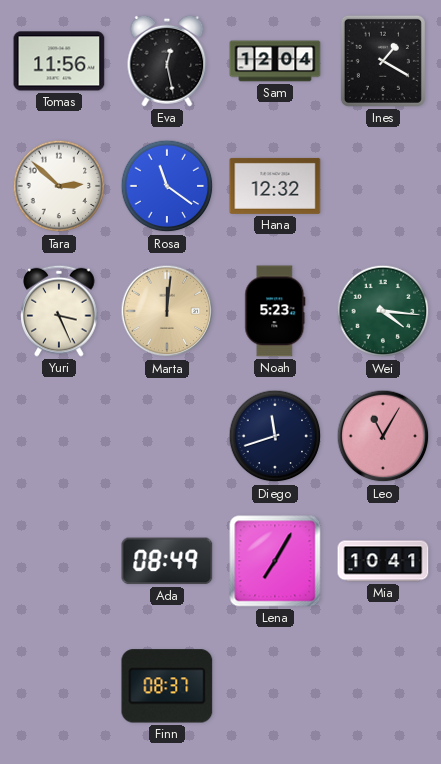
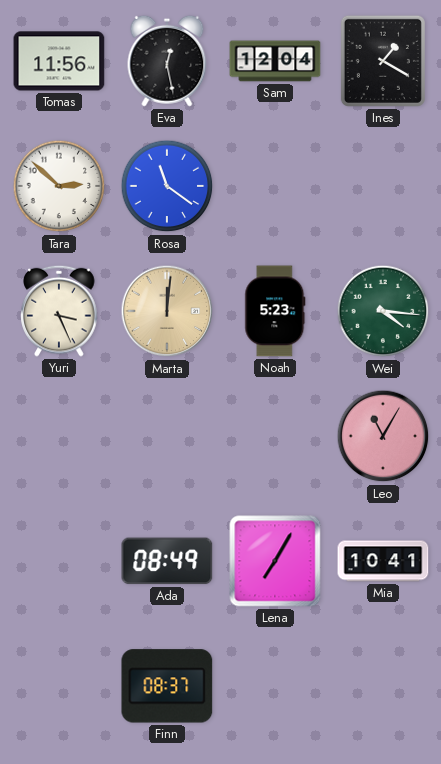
Hana: 12:32 -> none (275, 186)
Diego: 11:42 -> none (275, 436)
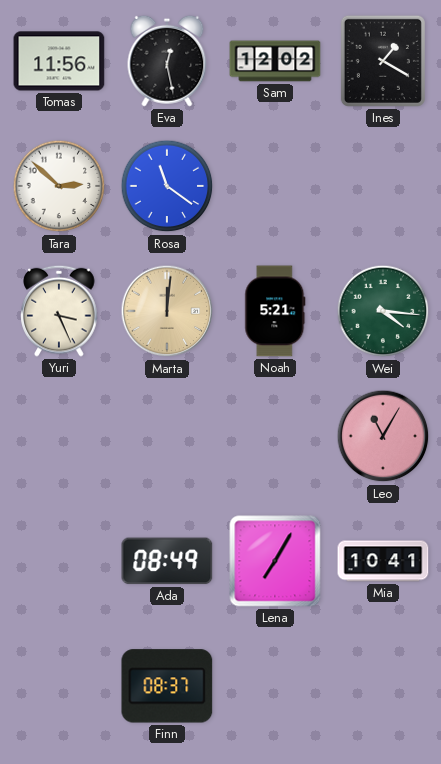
Sam: 12:04 -> 12:02 (275, 61)
Noah: 5:23 -> 5:21 (275, 311)
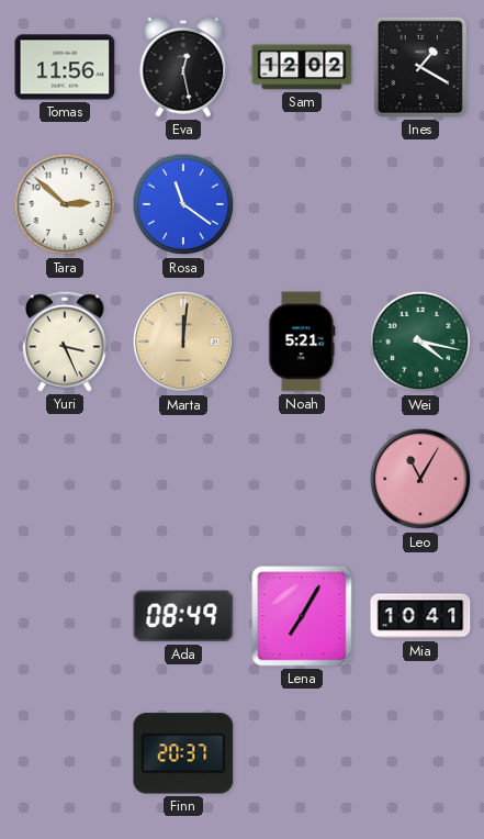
Wei: 4:16 -> 4:17 (420, 342)
Finn: 08:37 -> 20:37 (183, 753)
